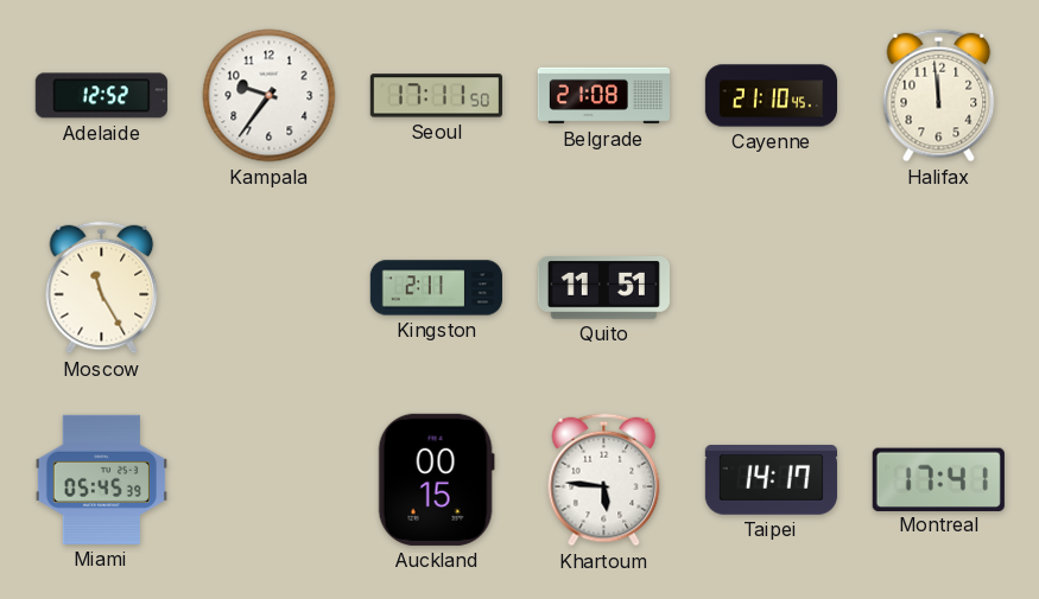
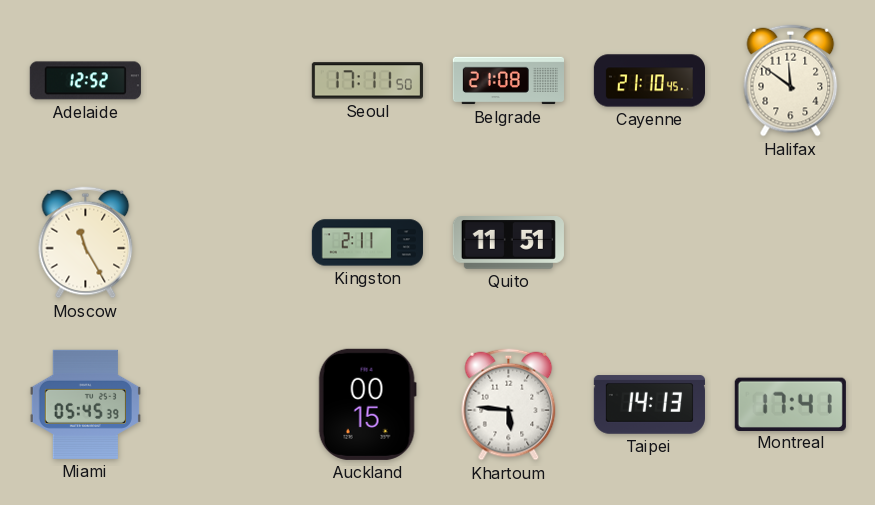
Kampala: 9:36 -> none (270, 96)
Halifax: 11:59 -> 11:51 (791, 81)
Taipei: 14:17 -> 14:13 (649, 405)
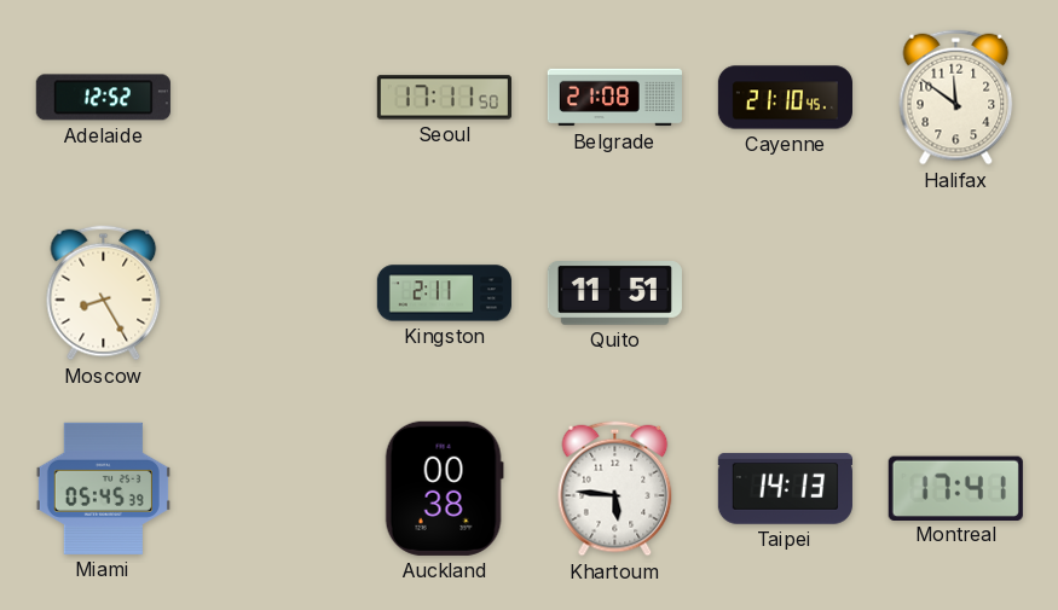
Moscow: 11:25 -> 8:25 (104, 294)
Auckland: 00:15 -> 00:38 (444, 488)
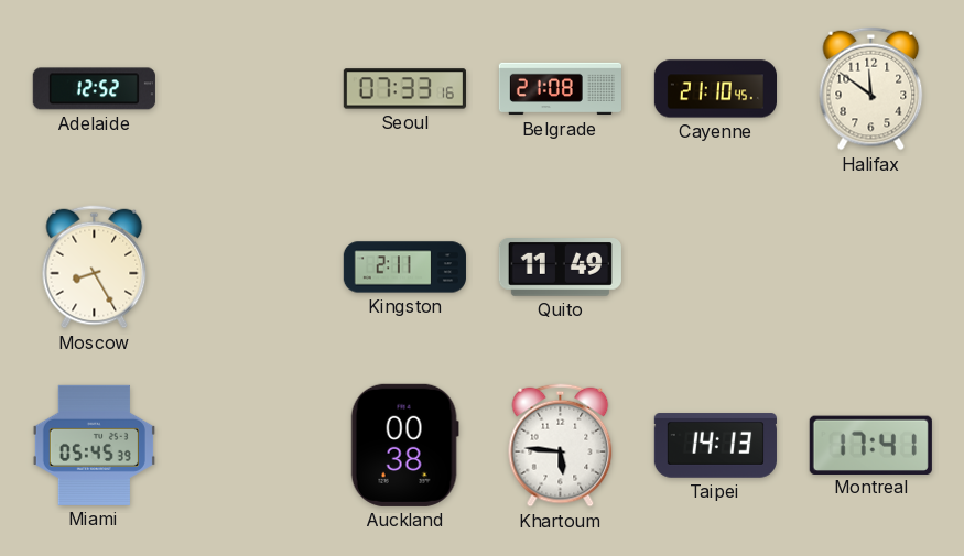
Seoul: 17:11 -> 07:33 (404, 89)
Quito: 11:51 -> 11:49 (560, 268)
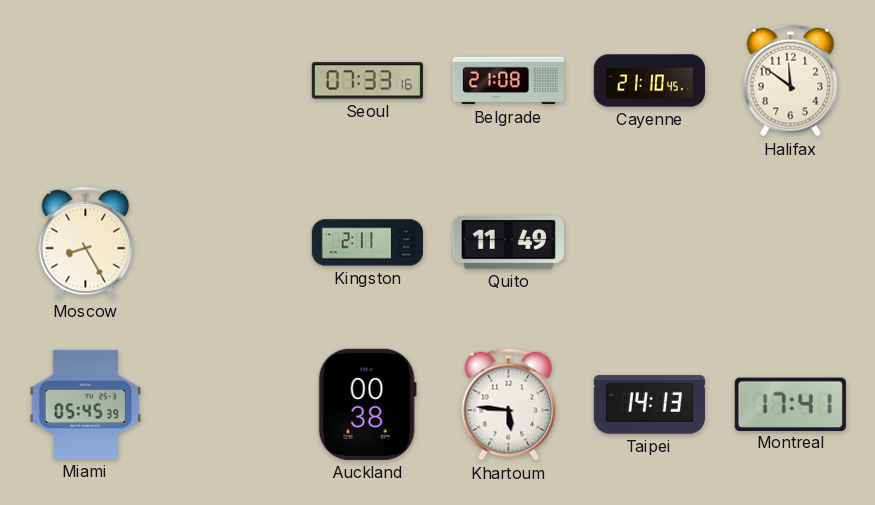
Adelaide: 12:52 -> none (94, 89)
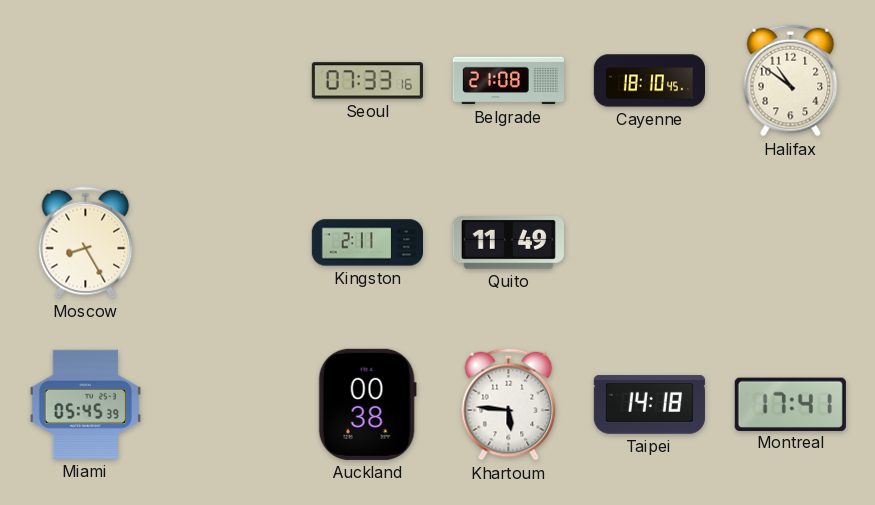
Cayenne: 21:10 -> 18:10 (649, 81)
Halifax: 11:51 -> 10:51 (791, 81)
Taipei: 14:13 -> 14:18 (649, 405)
